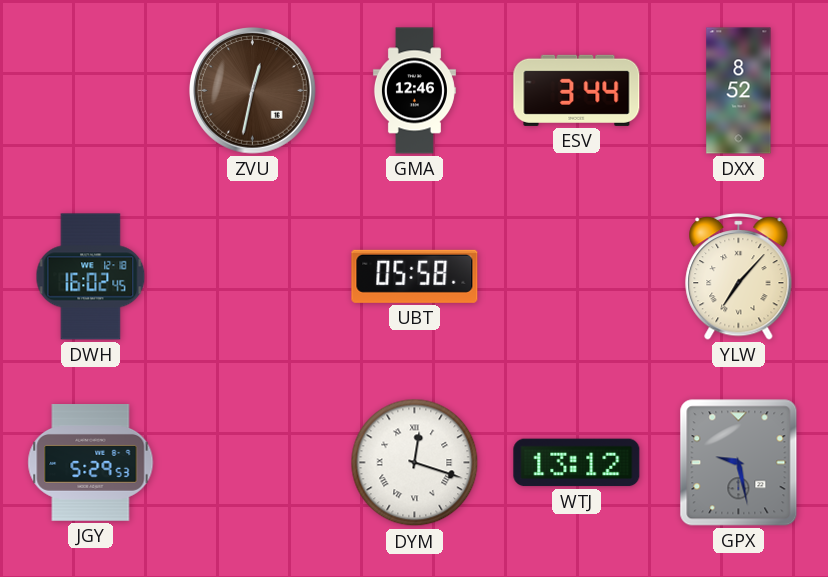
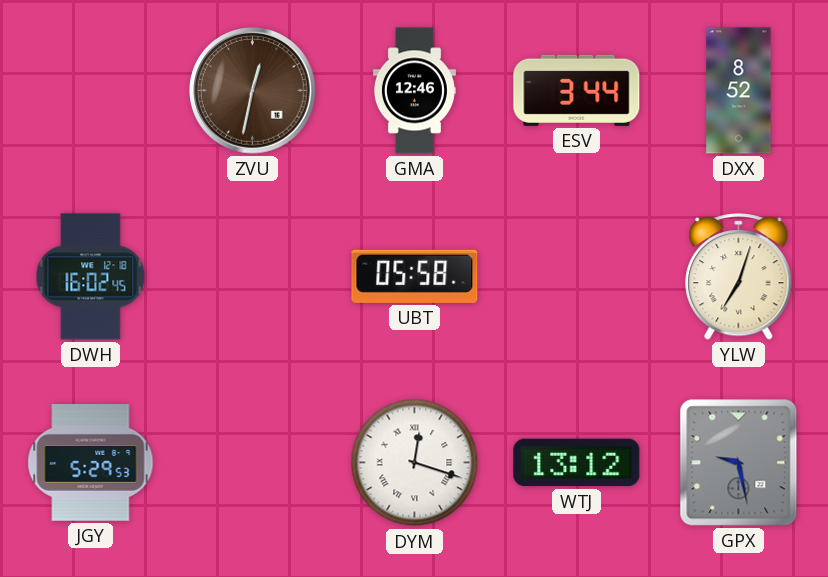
YLW: 7:07 -> 7:03 (739, 277)
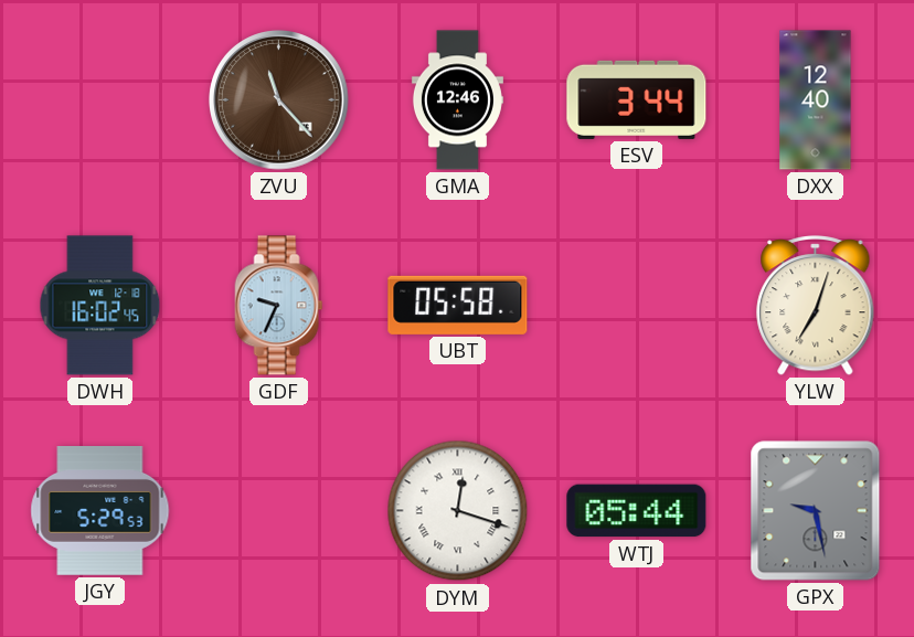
ZVU: 12:32 -> 11:23 (279, 100)
DXX: 8:52 -> 12:40 (816, 100)
GDF: none -> 9:34 (279, 306)
WTJ: 13:12 -> 05:44 (637, 511)
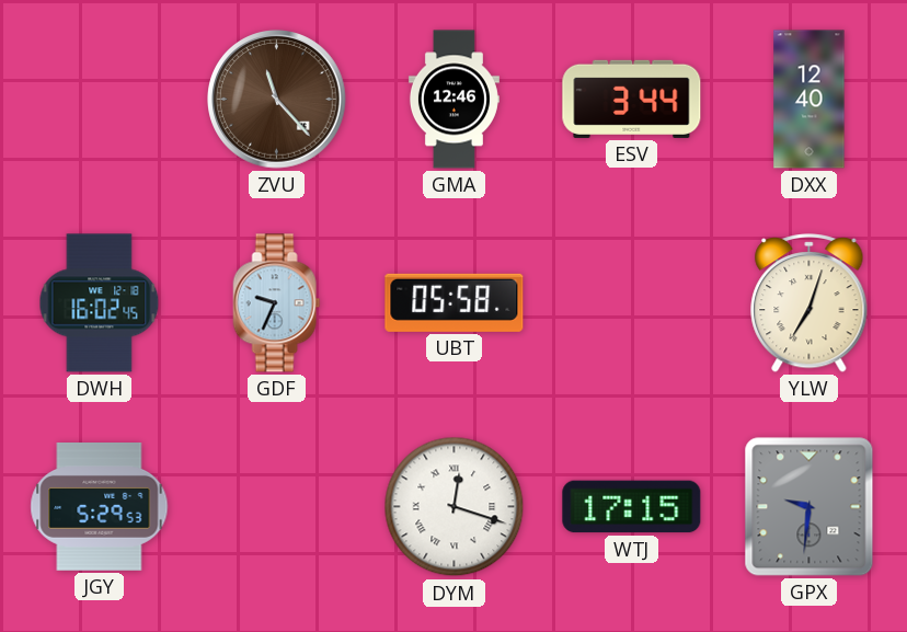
WTJ: 05:44 -> 17:15 (632, 507)
GPX: 9:28 -> 9:31 (810, 507)
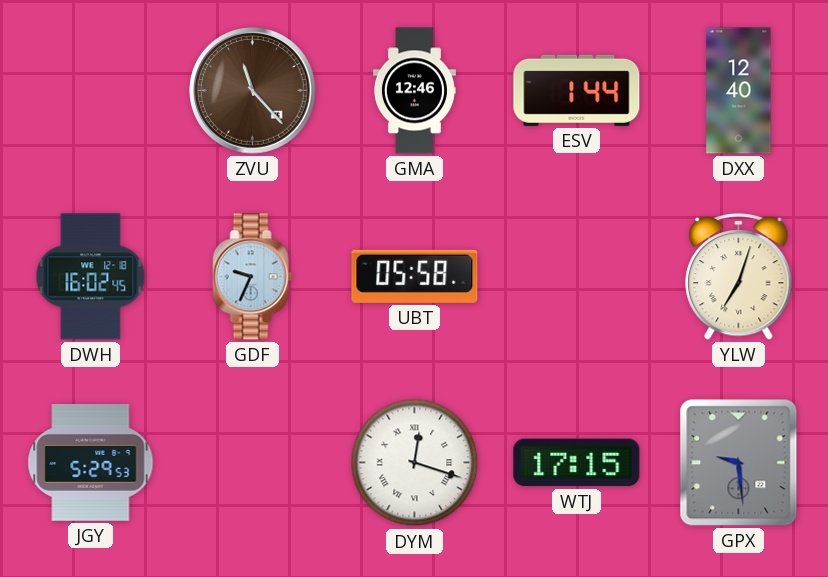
ESV: 3:44 -> 1:44 (577, 90)
GPX: 9:31 -> 9:29 (739, 463)
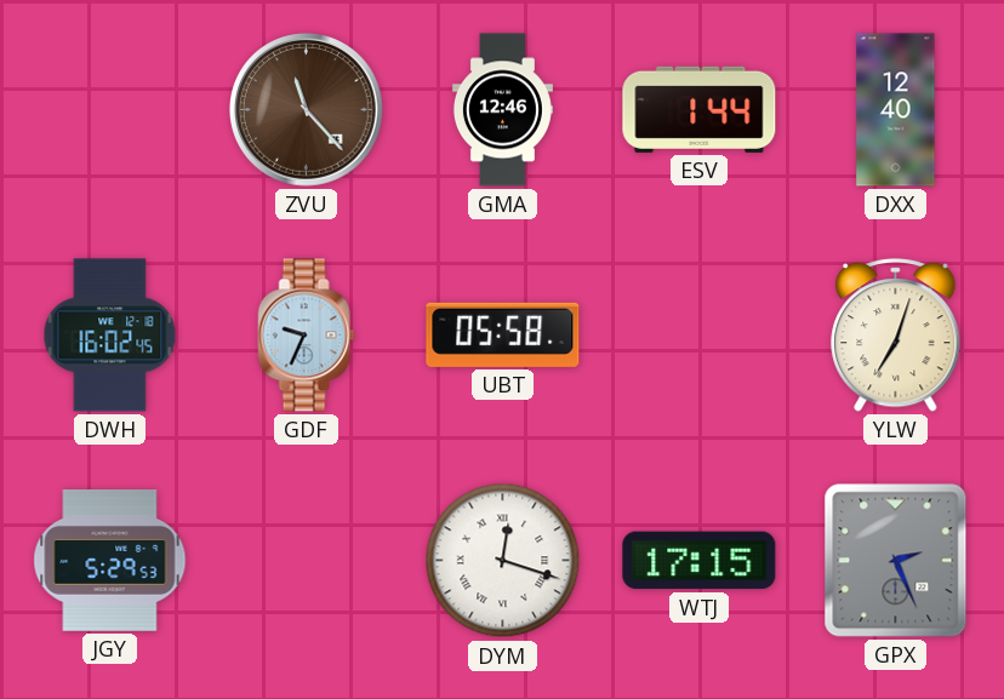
GPX: 9:29 -> 2:26 (896, 561)
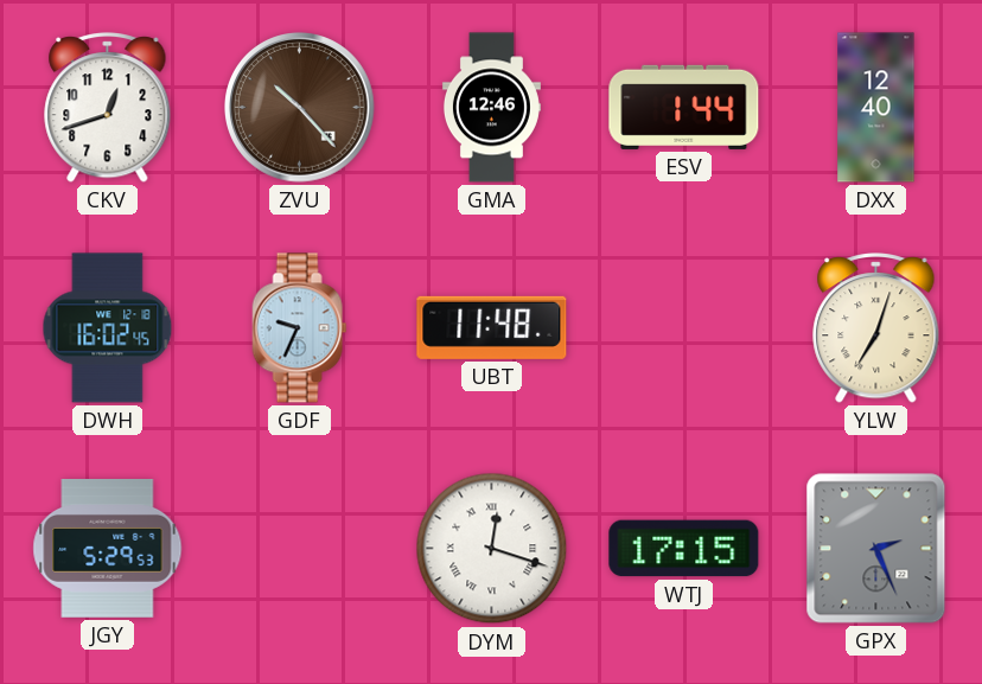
CKV: none -> 12:42 (108, 108)
ZVU: 11:23 -> 10:23 (300, 108)
UBT: 05:58 -> 11:48 (492, 327)
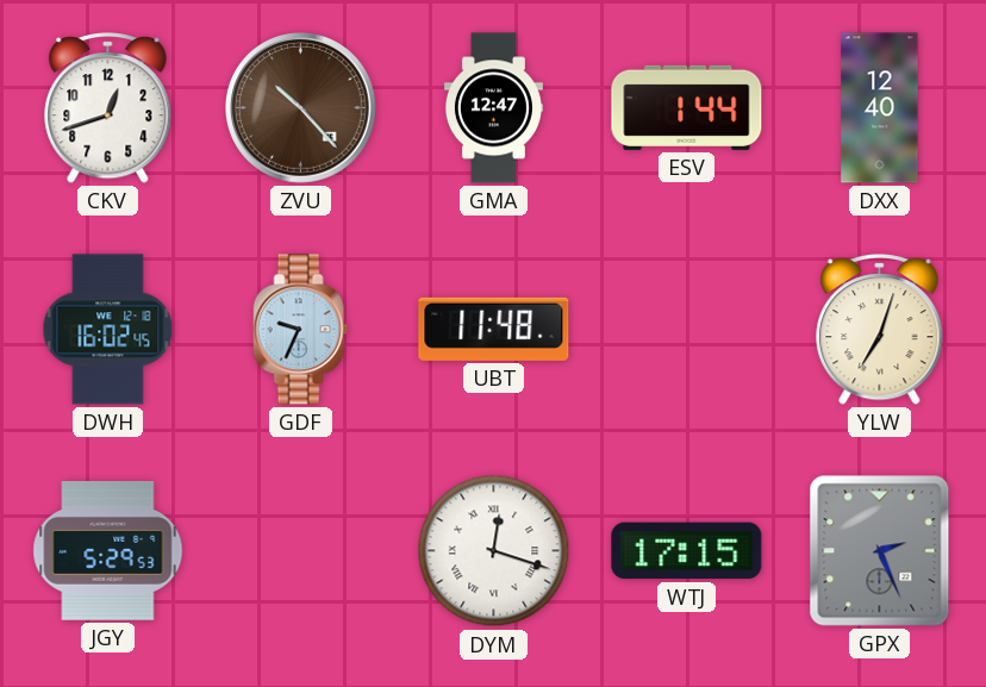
GMA: 12:46 -> 12:47 (493, 108)
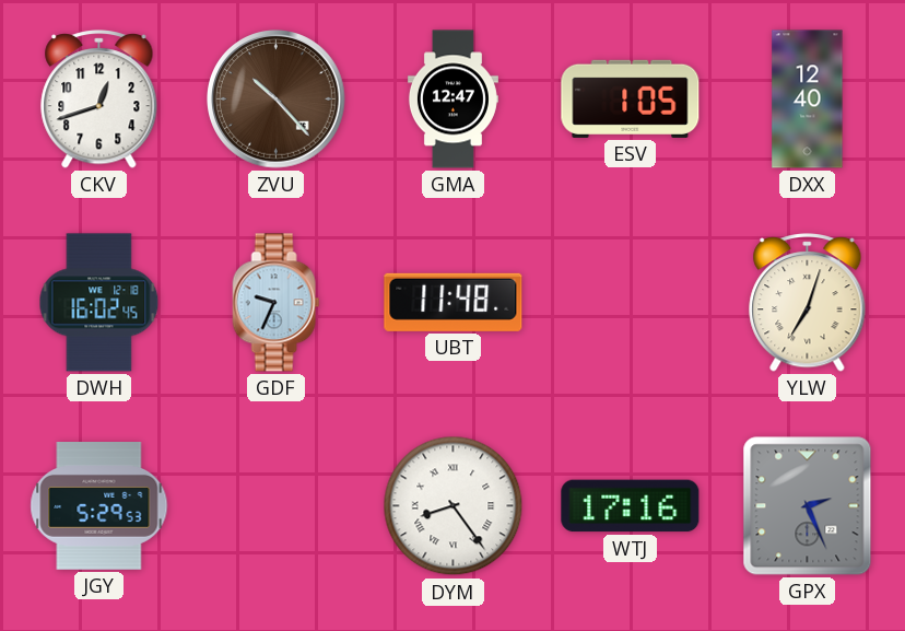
ESV: 1:44 -> 1:05 (631, 98)
DYM: 12:18 -> 8:24 (454, 506)
WTJ: 17:15 -> 17:16 (631, 506)
